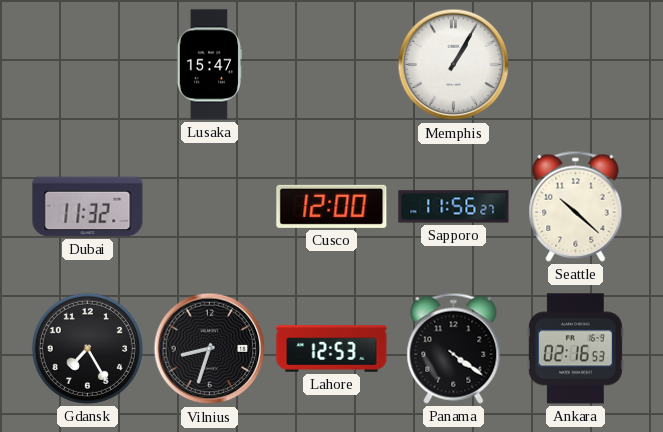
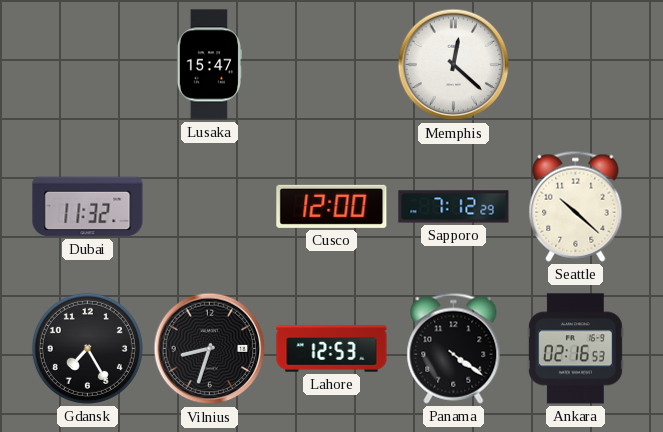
Memphis: 1:05 -> 12:22 (454, 65)
Sapporo: 11:56 -> 7:12 (454, 207)
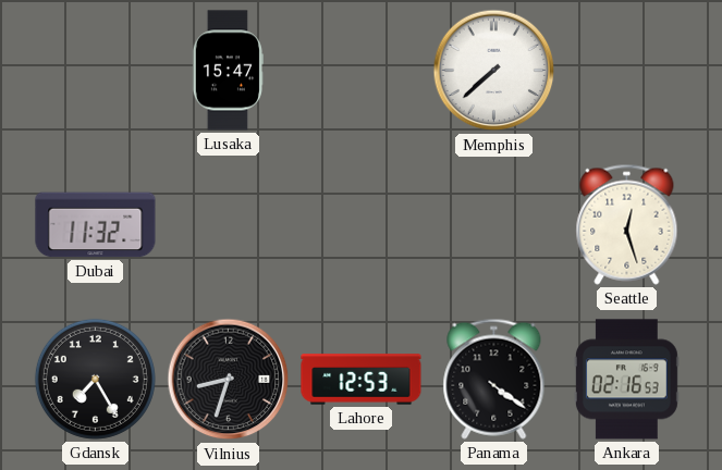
Memphis: 12:22 -> 7:38 (494, 71)
Cusco: 12:00 -> none (332, 206)
Sapporo: 7:12 -> none (454, 207)
Seattle: 10:22 -> 12:27 (627, 224)
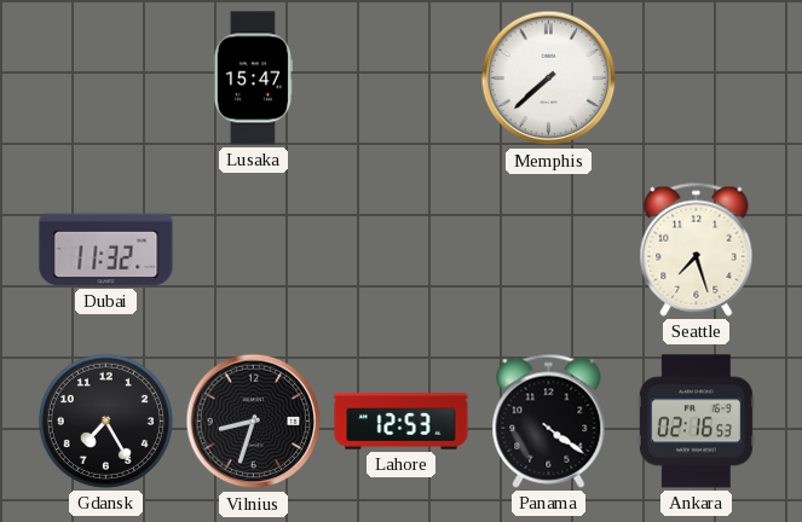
Seattle: 12:27 -> 7:27 (697, 249)
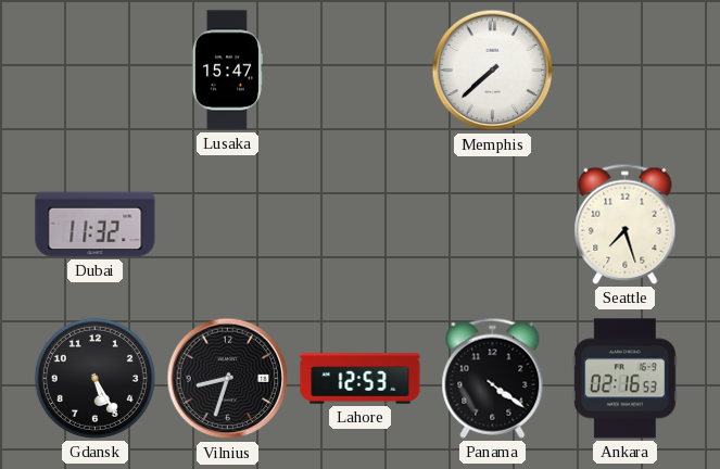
Gdansk: 7:25 -> 5:25 (94, 378)
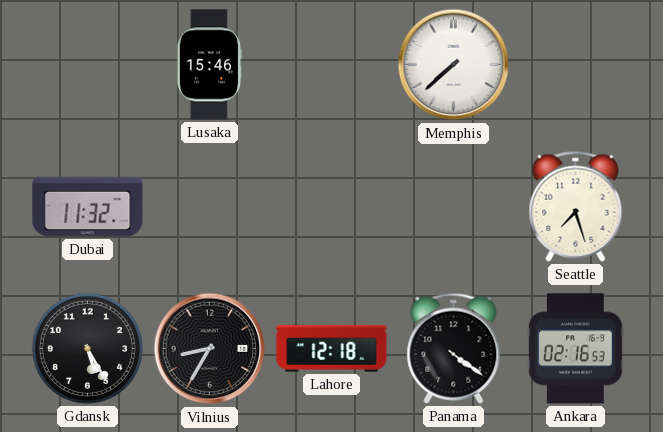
Lusaka: 15:47 -> 15:46 (209, 65)
Vilnius: 8:33 -> 8:35 (210, 349)
Lahore: 12:53 -> 12:18 (332, 349)
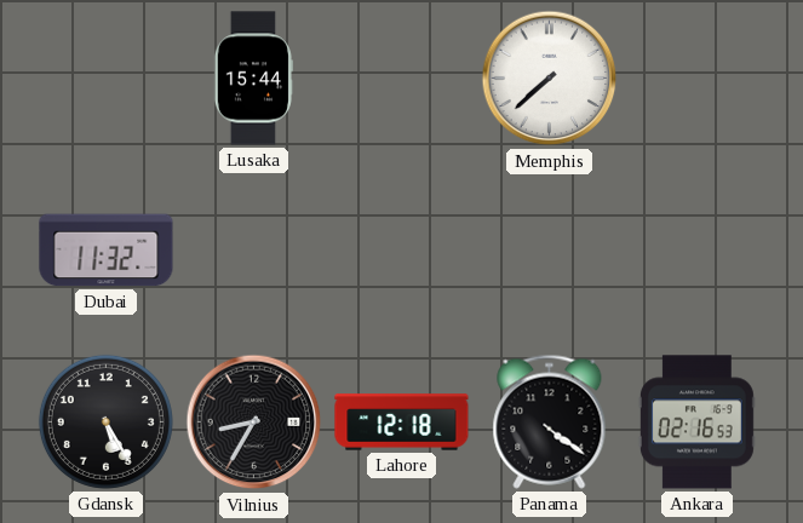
Lusaka: 15:46 -> 15:44 (253, 79)
Seattle: 7:27 -> none (576, 206)
